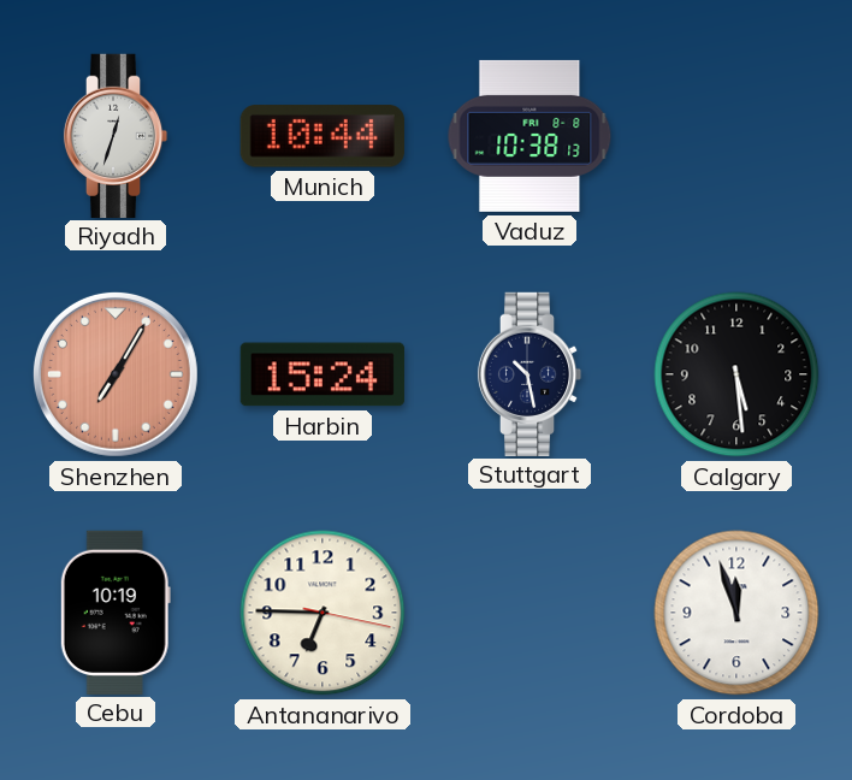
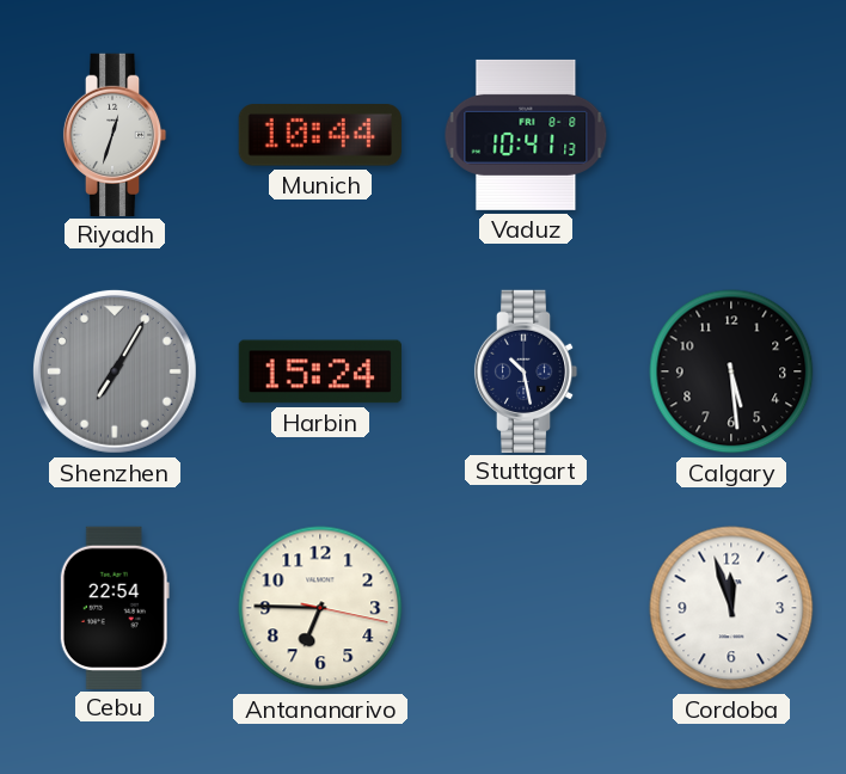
Vaduz: 10:38 -> 10:41 (526, 135)
Shenzhen dial: salmon -> grey (115, 371)
Cebu: 10:19 -> 22:54 (115, 607)
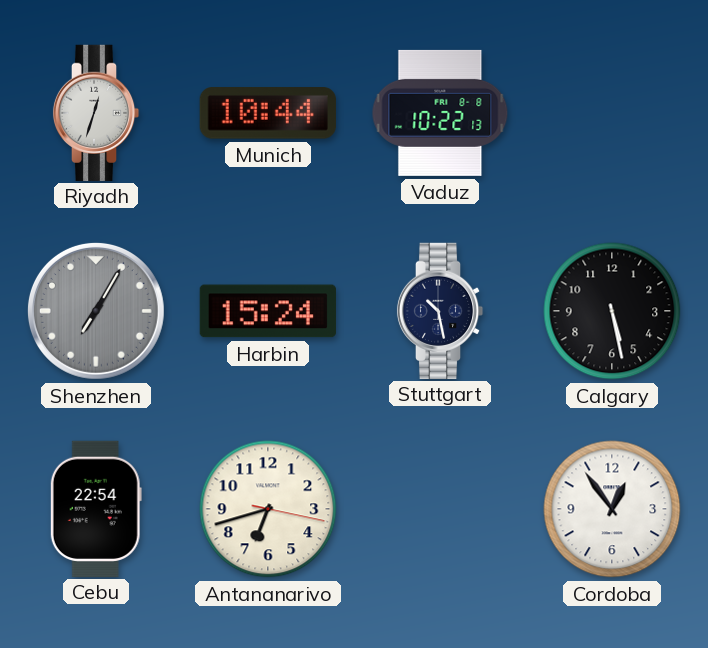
Vaduz: 10:41 -> 10:22 (440, 113)
Calgary: 5:29 -> 5:28 (612, 311)
Antananarivo: 6:45 -> 6:42 (268, 509)
Cordoba: 11:57 -> 12:54 (612, 509)
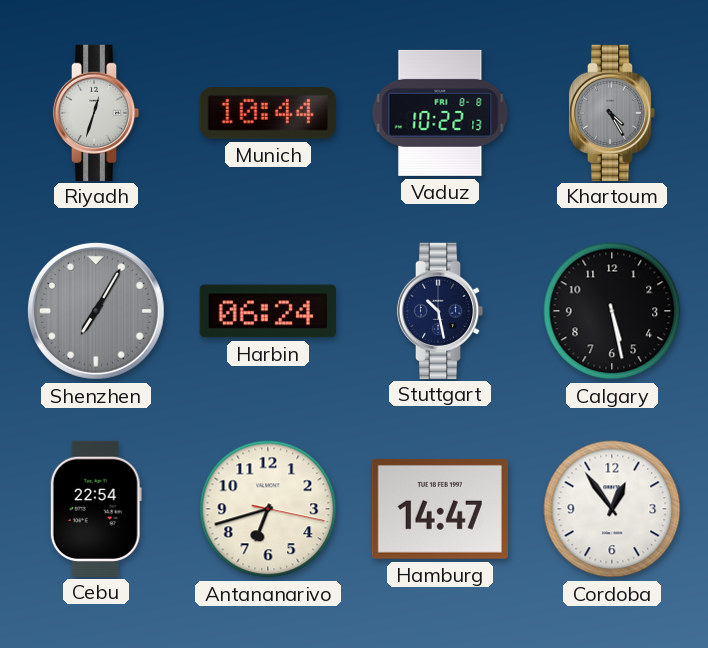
Khartoum: none -> 4:25 (612, 112)
Harbin: 15:24 -> 06:24 (268, 311)
Hamburg: none -> 14:47 (440, 509)
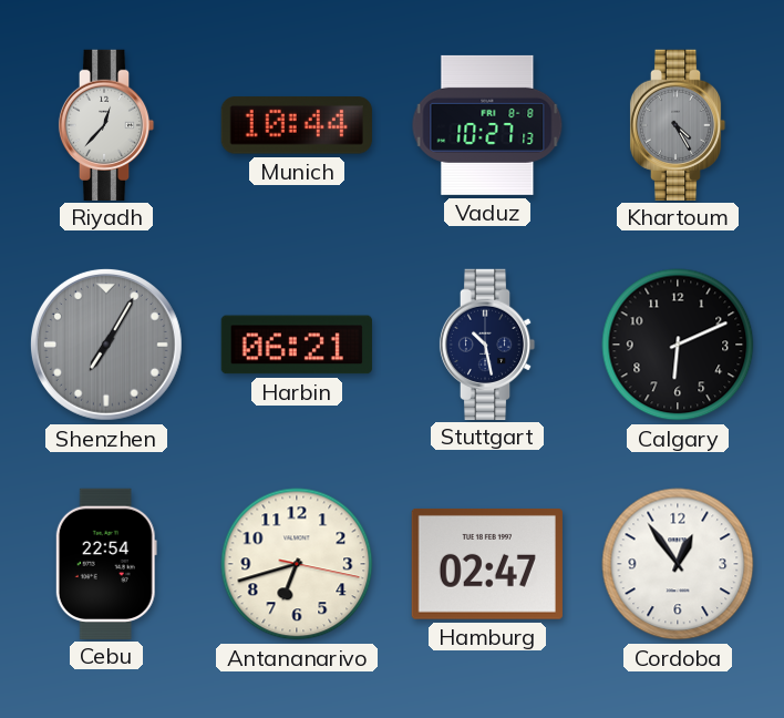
Riyadh: 12:33 -> 12:37 (106, 124)
Vaduz: 10:22 -> 10:27 (487, 125)
Harbin: 06:24 -> 06:21 (297, 345)
Calgary: 5:28 -> 6:11 (678, 345)
Hamburg: 14:47 -> 02:47 (487, 564)
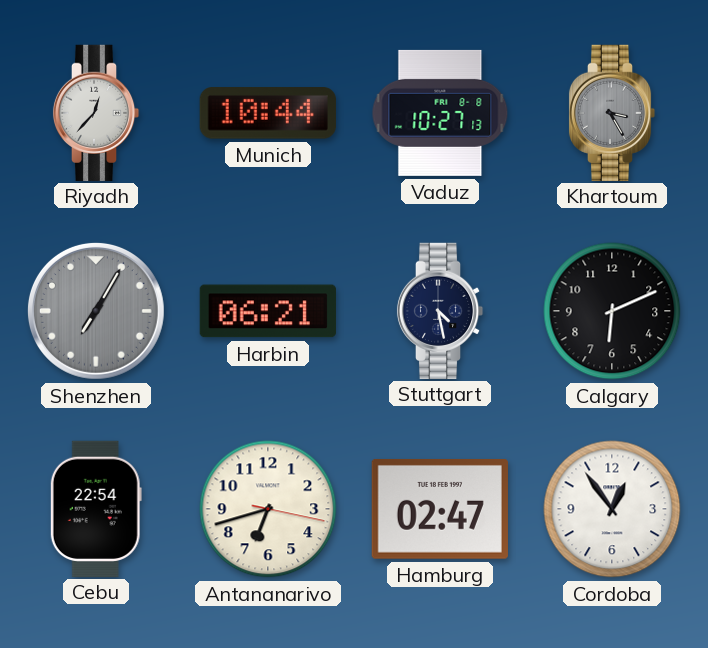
Khartoum: 4:25 -> 3:25 (612, 112)
Stuttgart: 10:28 -> 4:28 (440, 310)
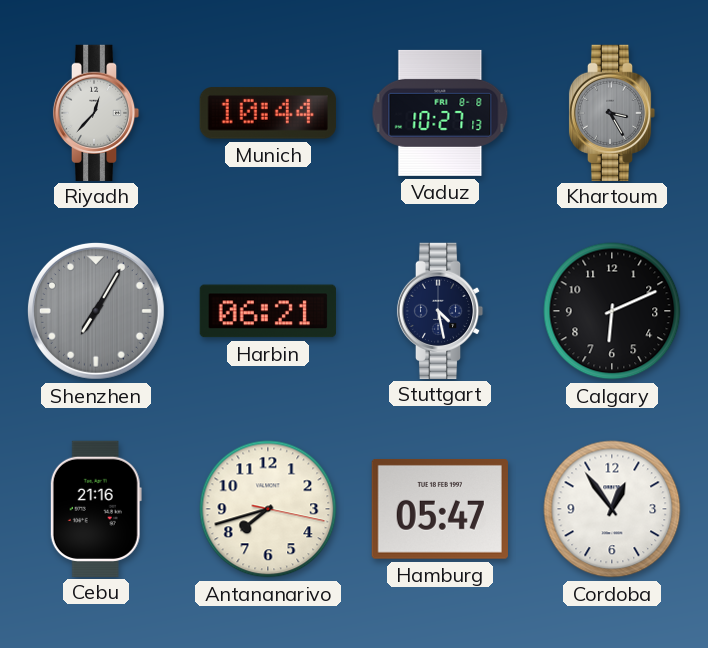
Cebu: 22:54 -> 21:16 (96, 508)
Antananarivo: 6:42 -> 7:42 (268, 509)
Hamburg: 02:47 -> 05:47 (440, 509)
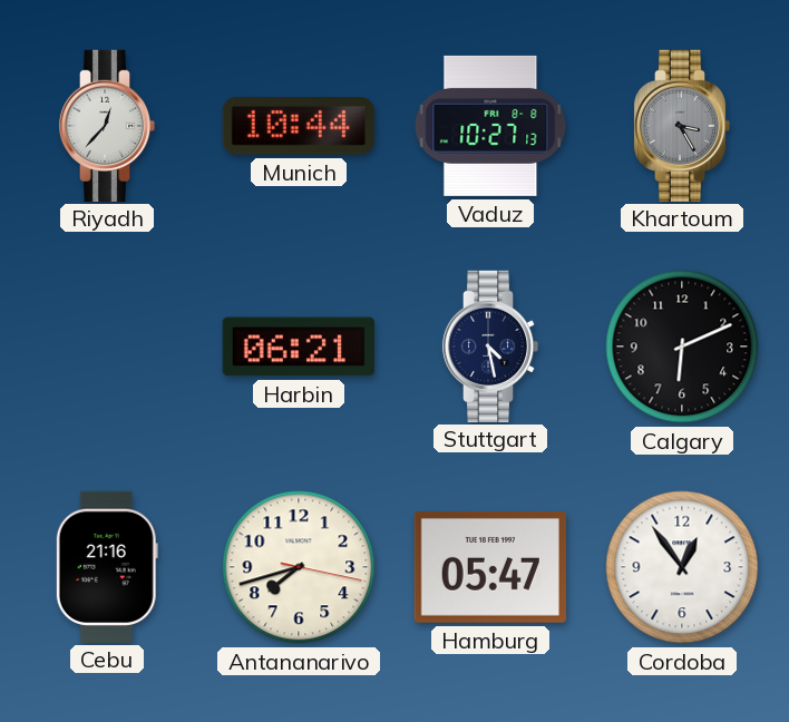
Shenzhen: 7:05 -> none (96, 311)
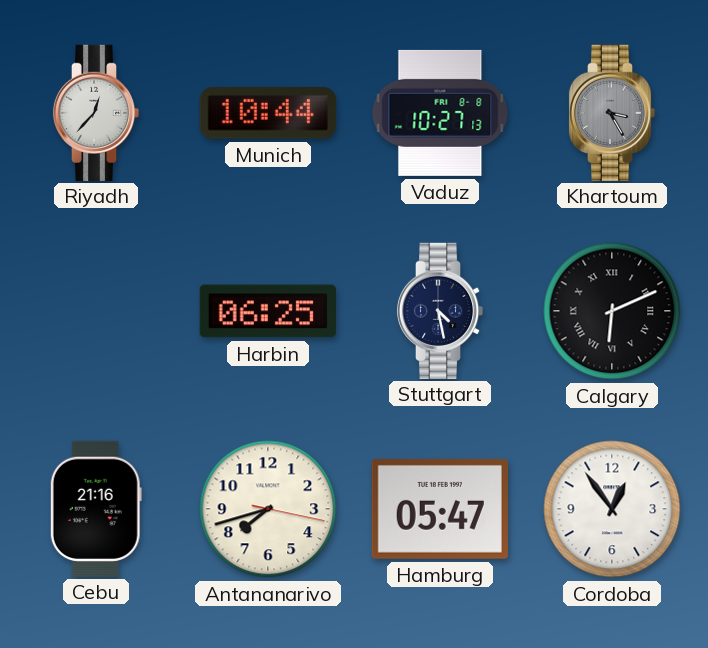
Harbin: 06:21 -> 06:25 (268, 311)
Calgary numerals: Arabic -> Roman (612, 311)
